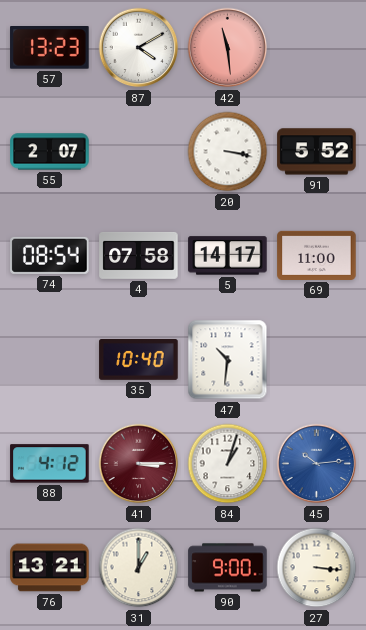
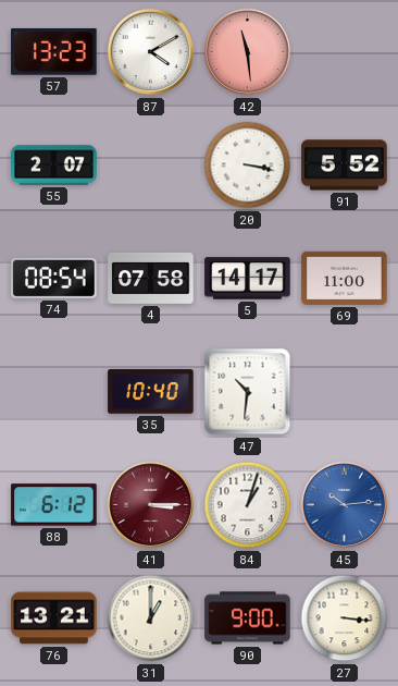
88: 4:12 -> 6:12 (54, 505)
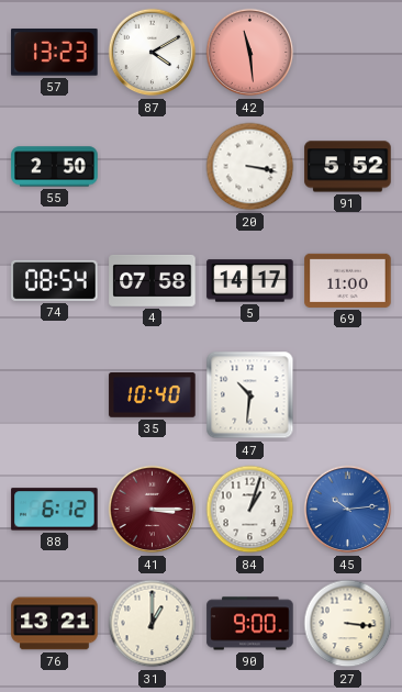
55: 2:07 -> 2:50 (55, 167)
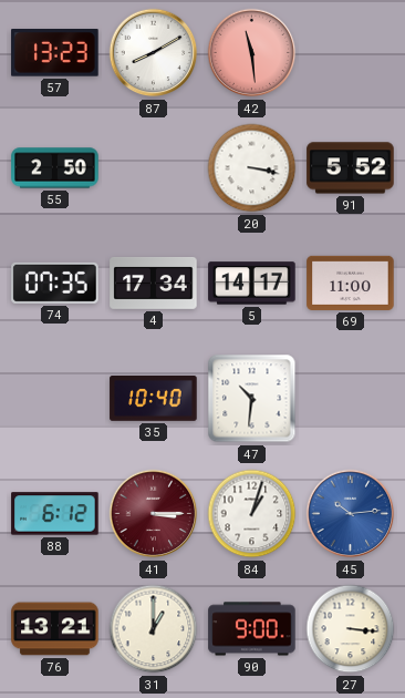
87: 4:10 -> 8:10 (154, 53)
74: 08:54 -> 07:35 (55, 283)
4: 07:58 -> 17:34 (154, 283)
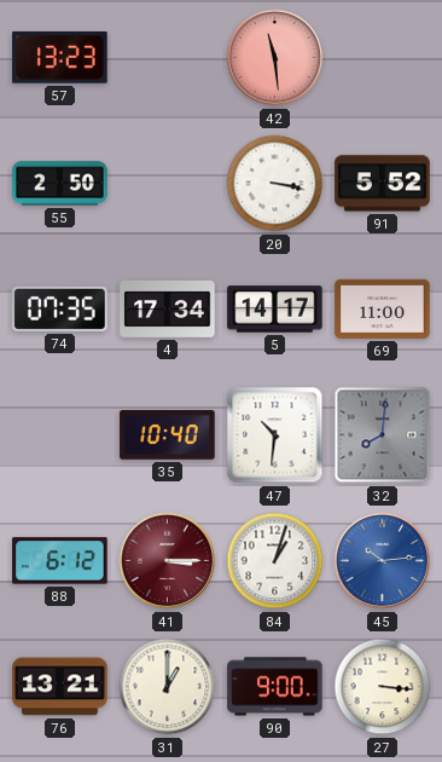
87: 8:10 -> none (154, 53)
32: none -> 8:01 (383, 435)
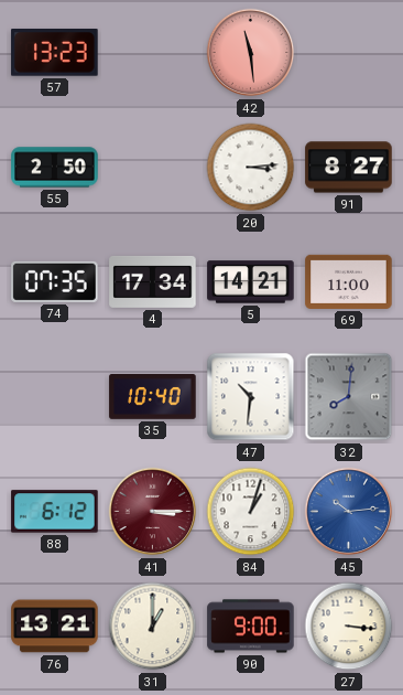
20: 3:17 -> 3:14 (251, 168)
91: 5:52 -> 8:27 (349, 168)
5: 14:17 -> 14:21 (251, 282)
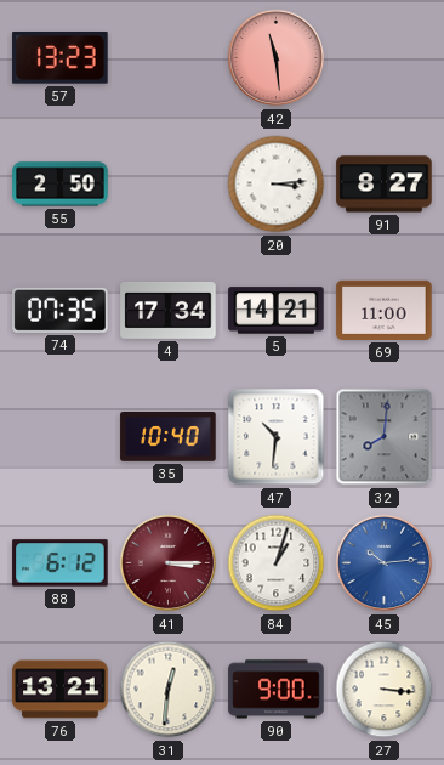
31: 1:00 -> 12:31 (169, 690)
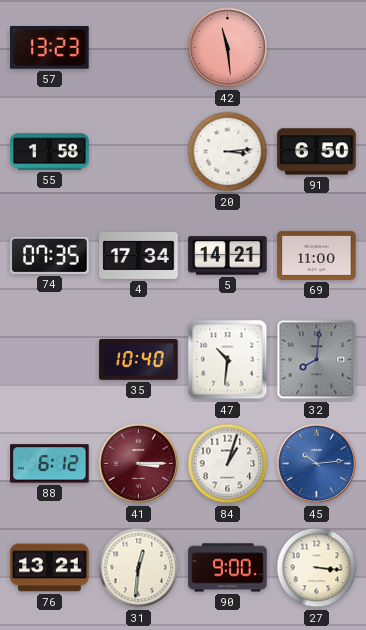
55: 2:50 -> 1:58 (50, 152)
91: 8:27 -> 6:50 (317, 152)
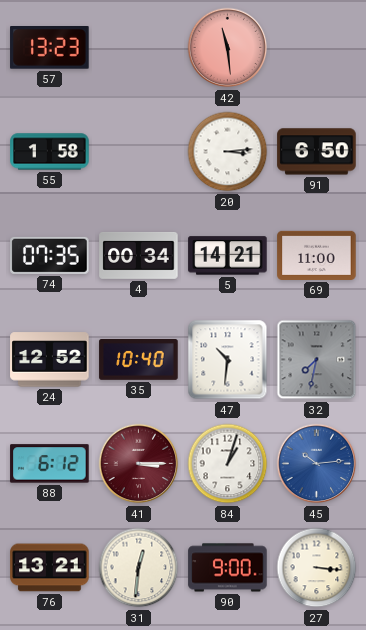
4: 17:34 -> 00:34 (139, 255)
24: none -> 12:52 (50, 360)
32: 8:01 -> 7:32 (317, 360)
